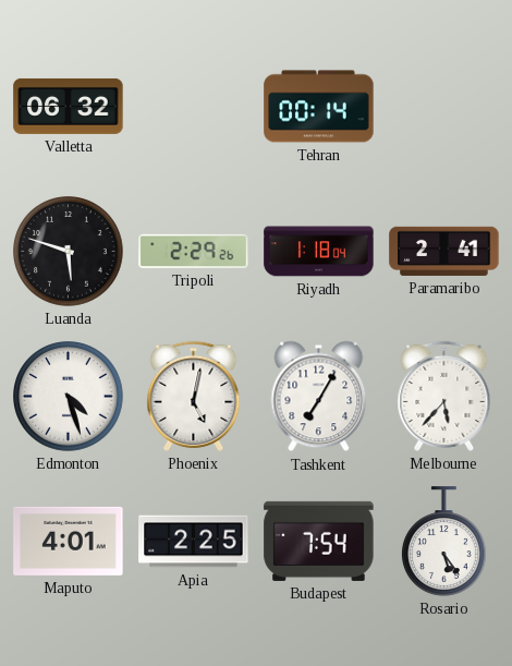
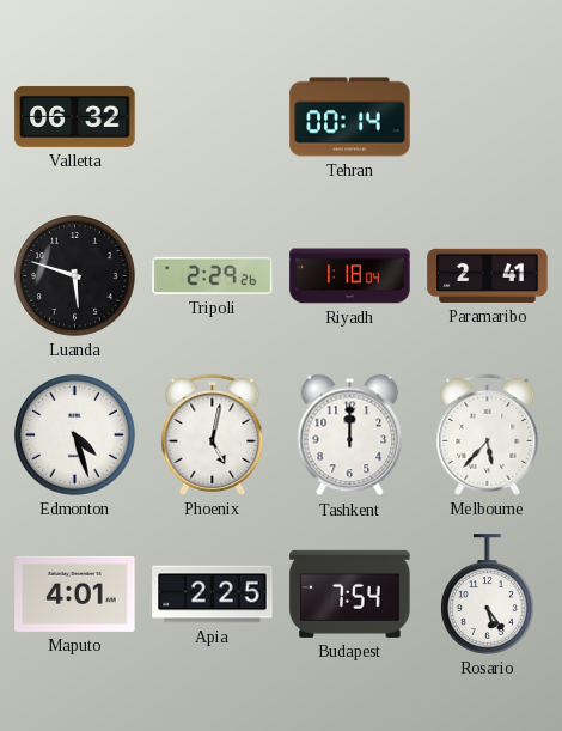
Tashkent: 7:05 -> 12:00 (350, 435)
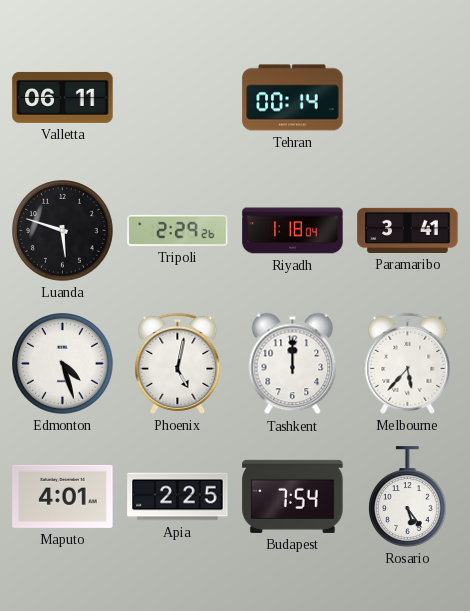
Valletta: 06:32 -> 06:11 (63, 97)
Paramaribo: 2:41 -> 3:41 (408, 230)
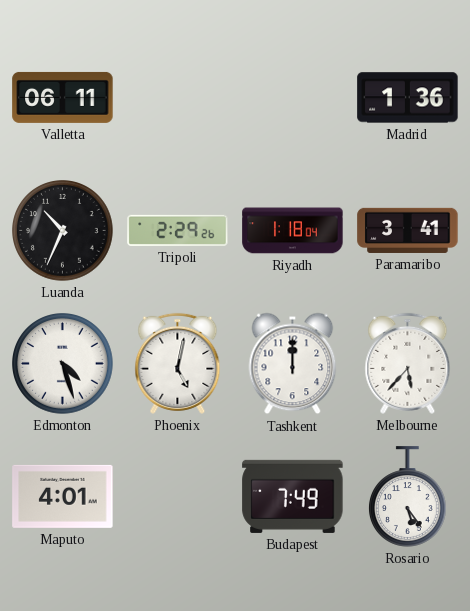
Tehran: 00:14 -> none (293, 98)
Madrid: none -> 1:36 (408, 98)
Luanda: 5:48 -> 10:34 (63, 231)
Apia: 2:25 -> none (178, 497)
Budapest: 7:54 -> 7:49 (293, 496)
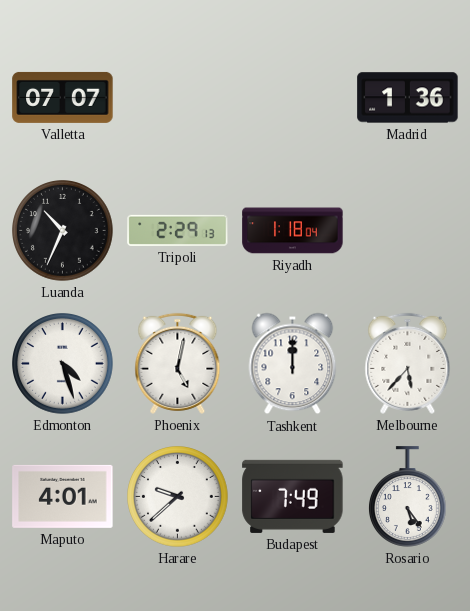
Valletta: 06:11 -> 07:07 (63, 97)
Tripoli: 2:29:26 -> 2:29:13 (178, 230)
Paramaribo: 3:41 -> none (408, 230)
Harare: none -> 9:38 (178, 497)
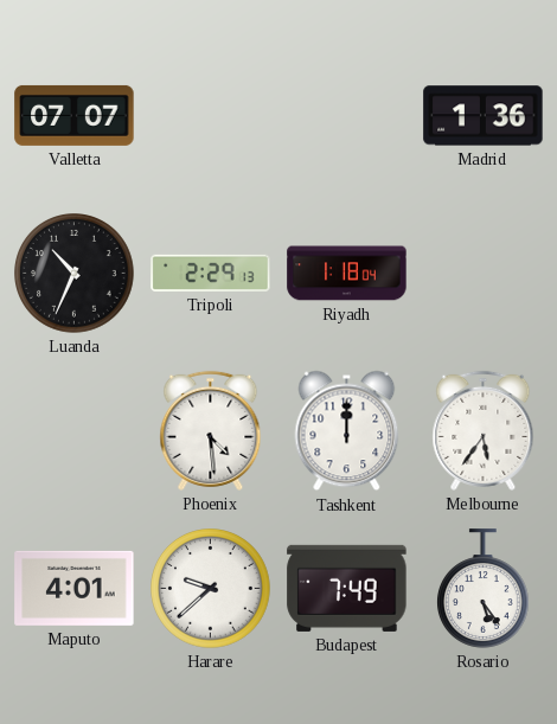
Edmonton: 4:27 -> none (63, 364)
Phoenix: 5:02 -> 4:29 (211, 430)
Melbourne: 5:37 -> 5:36 (484, 430)
